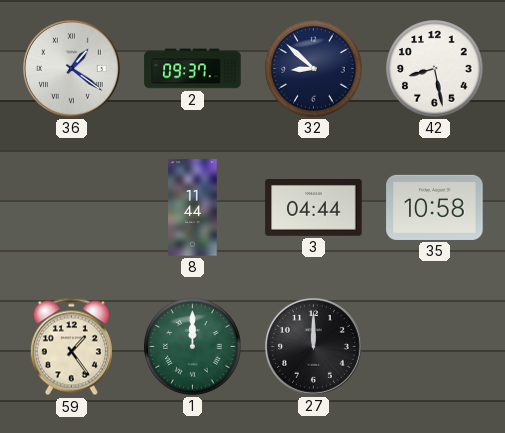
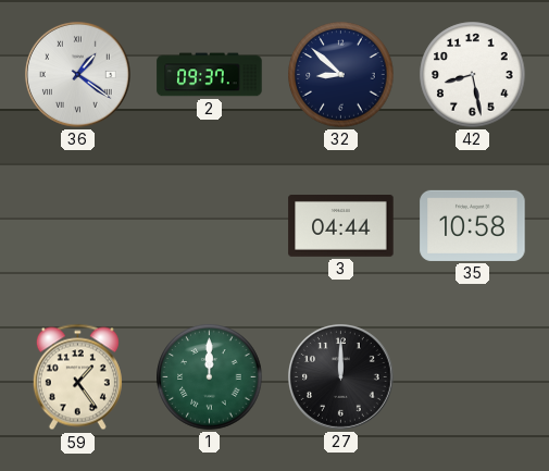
8: 11:44 -> none (193, 208)
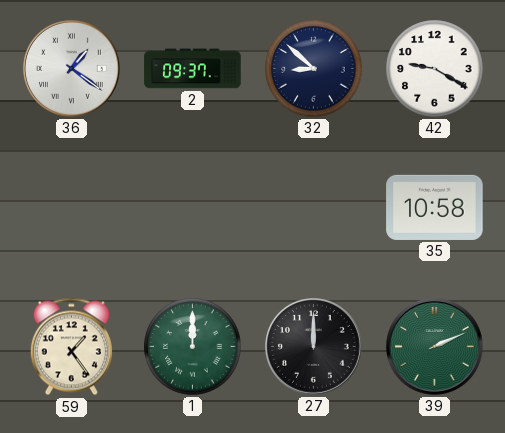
42: 8:28 -> 9:20 (435, 69)
3: 04:44 -> none (341, 226)
39: none -> 2:11 (435, 347)
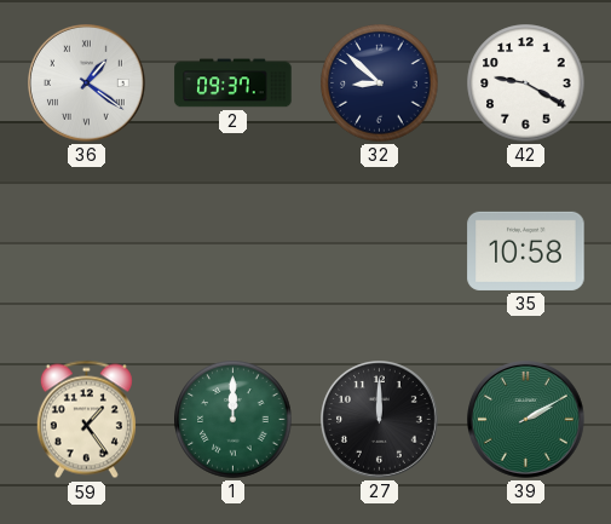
39: 2:11 -> 2:10 (526, 420)
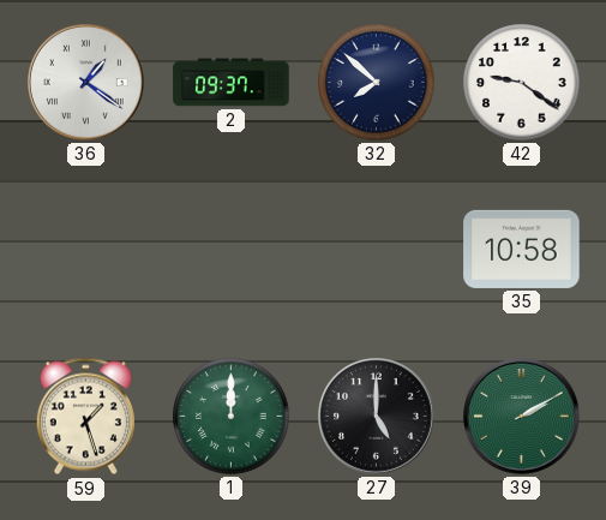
32: 8:52 -> 7:52 (377, 83)
42: 9:20 -> 9:21 (522, 83)
59: 1:24 -> 1:27 (85, 417)
27: 12:00 -> 5:00 (377, 417)
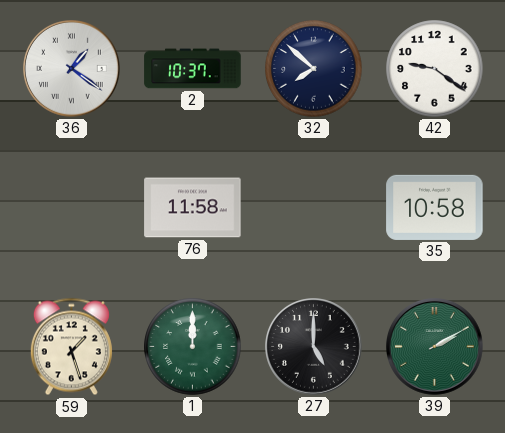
2: 09:37 -> 10:37 (193, 69)
76: none -> 11:58 (193, 208)
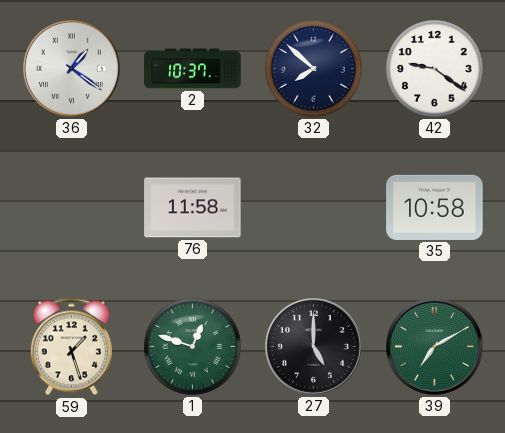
1: 12:00 -> 12:48 (193, 347)
39: 2:10 -> 7:10 (435, 347)
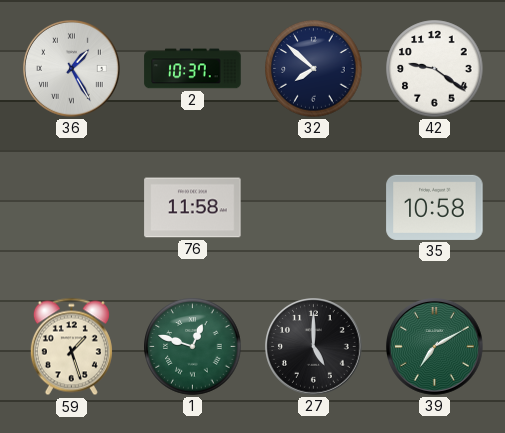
36: 1:21 -> 1:25 (72, 69)
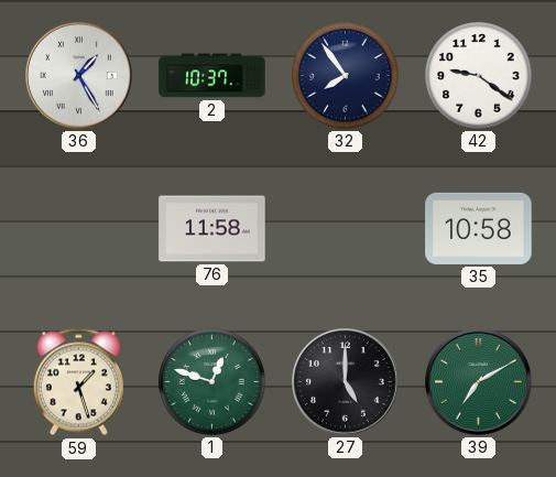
32: 7:52 -> 7:54 (346, 76)
